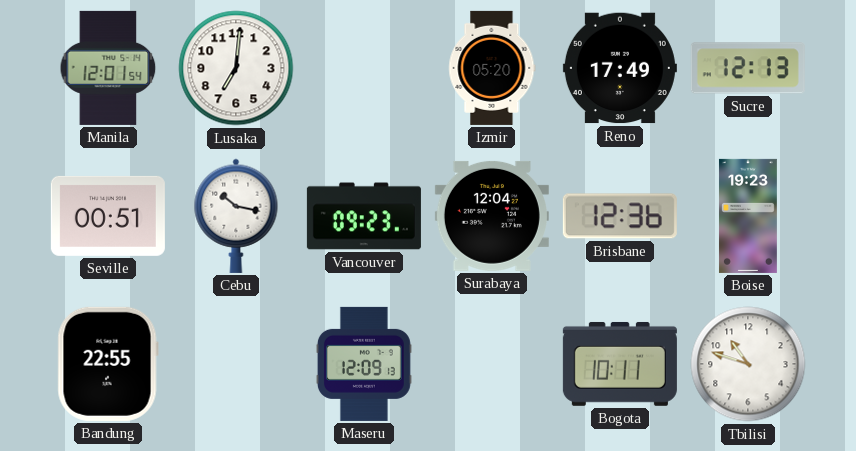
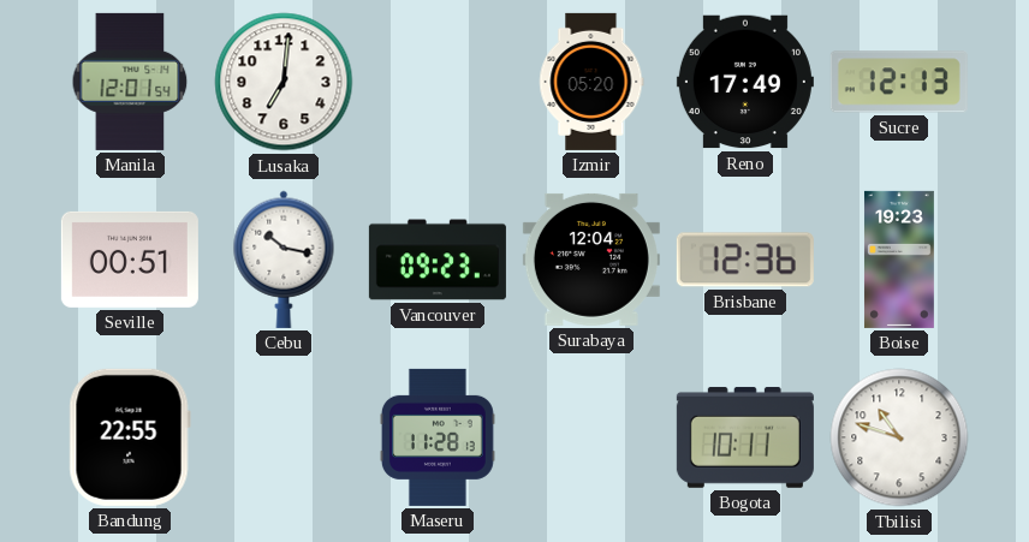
Maseru: 12:09 -> 11:28 (438, 437)
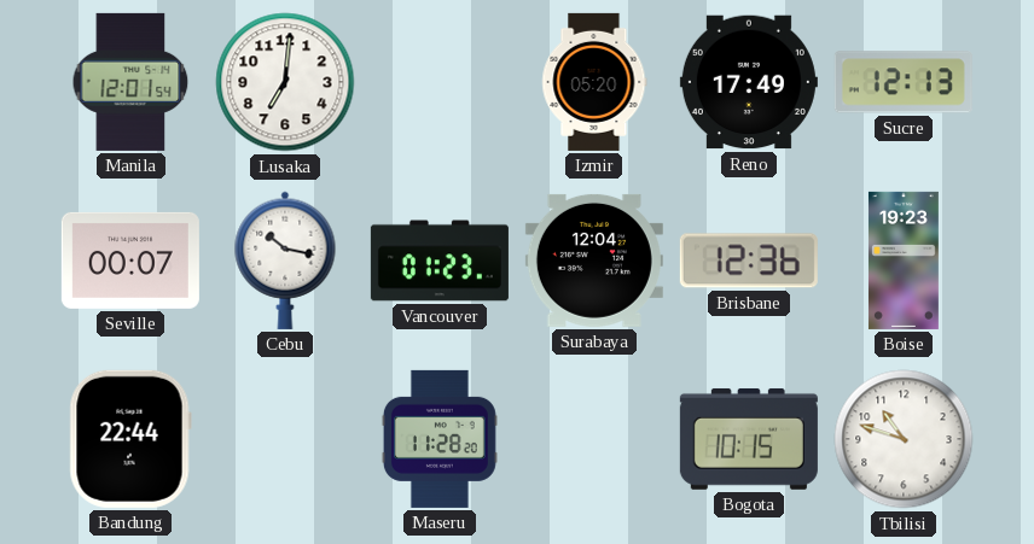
Seville: 00:51 -> 00:07 (130, 261)
Vancouver: 09:23 -> 01:23 (440, 261)
Bandung: 22:55 -> 22:44 (130, 439)
Maseru: 11:28:13 -> 11:28:20 (440, 439)
Bogota: 10:11 -> 10:15 (749, 439)
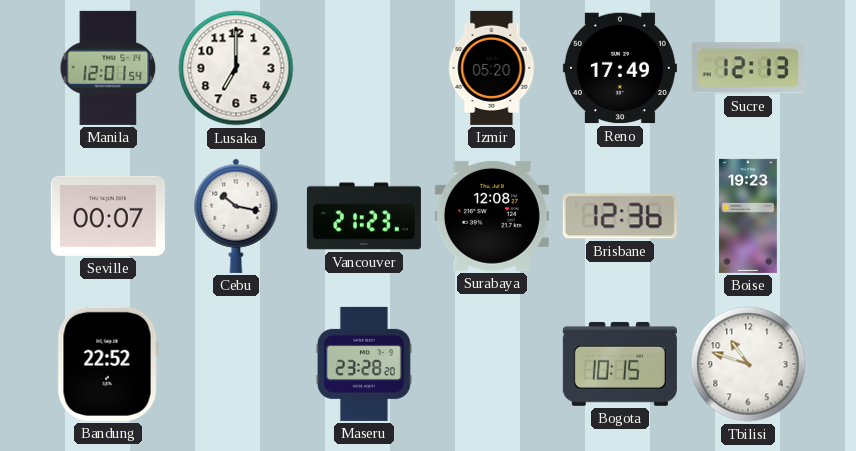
Lusaka: 7:01 -> 7:00 (236, 68)
Vancouver: 01:23 -> 21:23 (364, 216)
Surabaya: 12:04 -> 12:08 (492, 216)
Bandung: 22:44 -> 22:52 (108, 364)
Maseru: 11:28 -> 23:28 (364, 364)
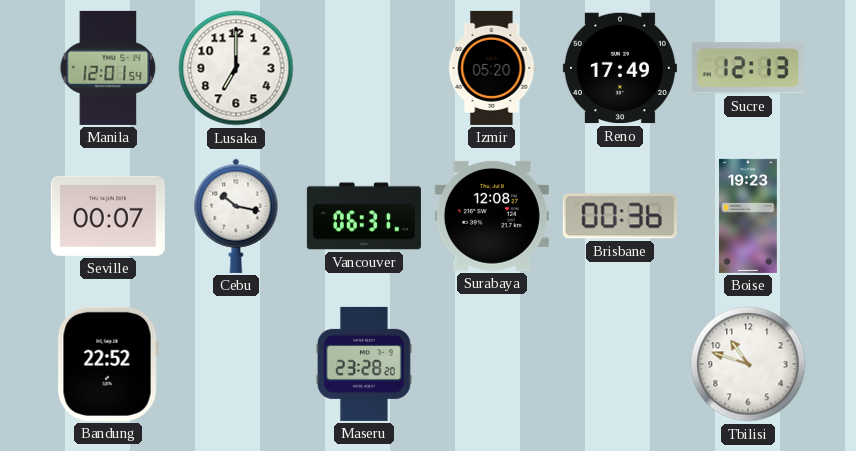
Vancouver: 21:23 -> 06:31 (364, 216)
Brisbane: 12:36 -> 00:36 (620, 216)
Bogota: 10:15 -> none (620, 364)
